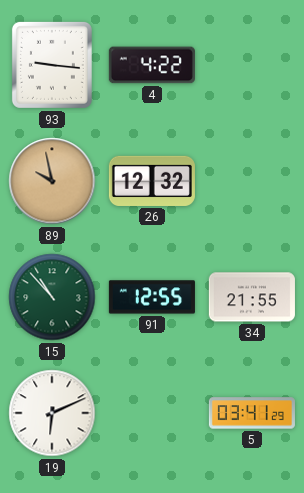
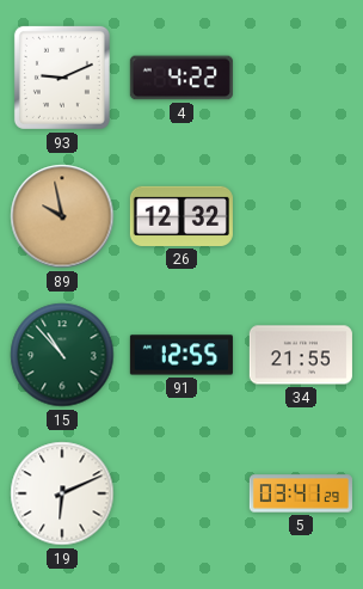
93: 9:16 -> 9:11 (62, 78)
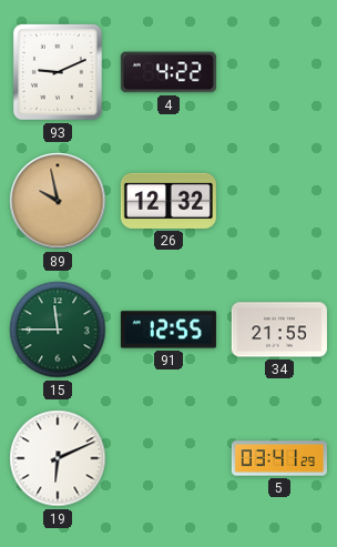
15: 10:53 -> 11:45 (58, 330)
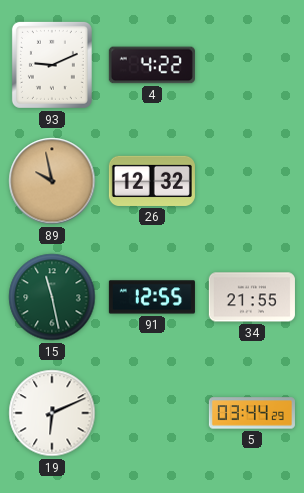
15: 11:45 -> 11:28 (52, 297)
5: 03:41 -> 03:44 (252, 413)
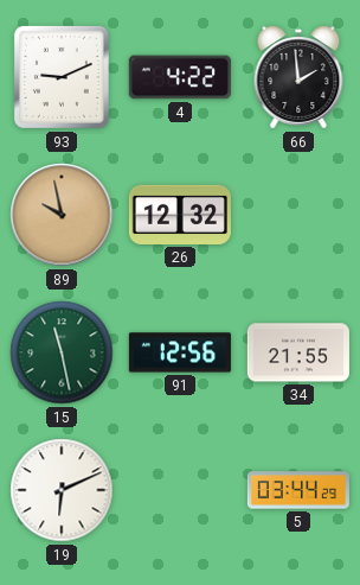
66: none -> 1:59 (298, 77)
91: 12:55 -> 12:56 (180, 352)
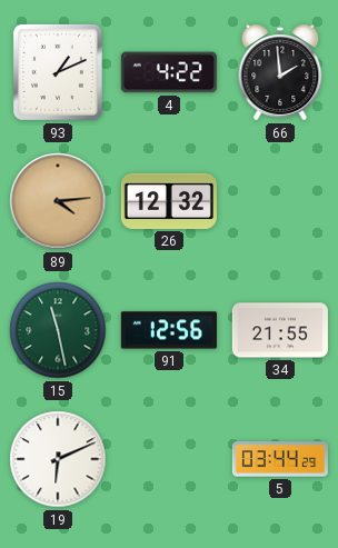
93: 9:11 -> 1:11 (58, 72)
89: 9:58 -> 4:14 (58, 201)
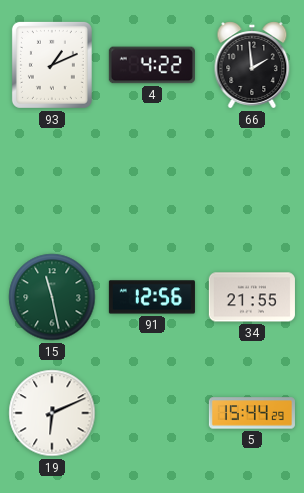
89: 4:14 -> none (58, 201)
26: 12:32 -> none (169, 201)
5: 03:44 -> 15:44 (252, 413)
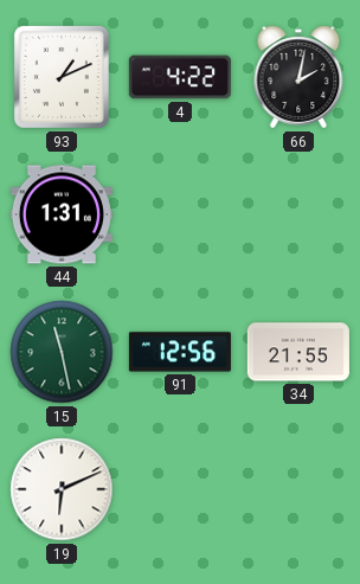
66: 1:59 -> 2:02 (298, 77)
44: none -> 1:31 (62, 214)
5: 15:44 -> none (252, 413)
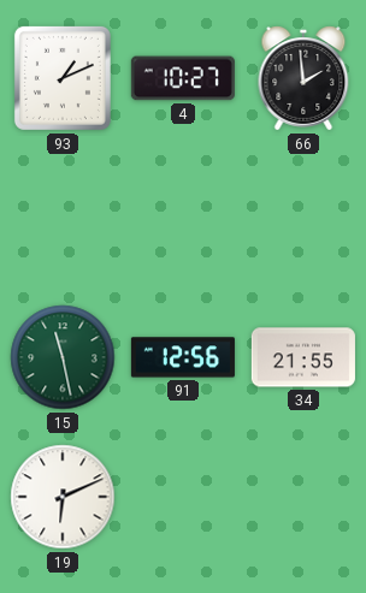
4: 4:22 -> 10:27 (183, 78)
66: 2:02 -> 1:59 (303, 78)
44: 1:31 -> none (62, 214)
